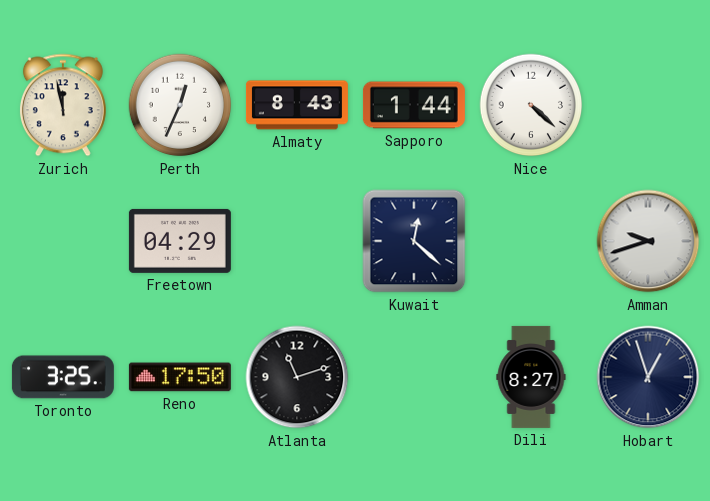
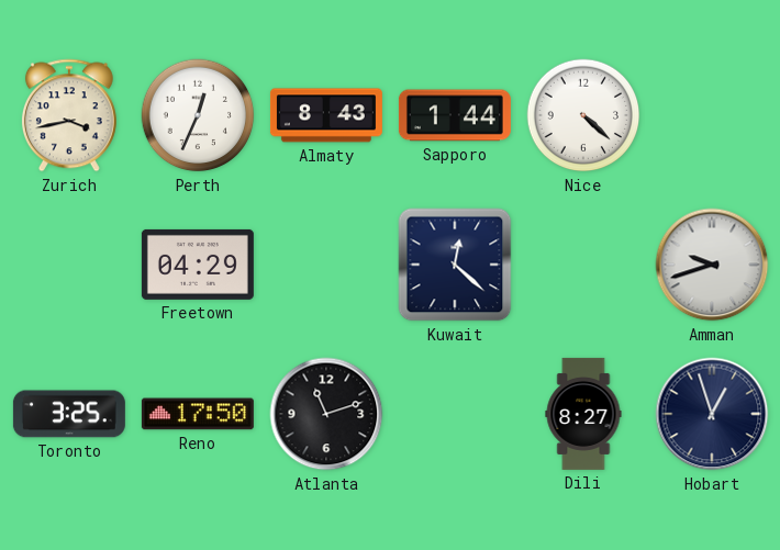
Zurich: 11:58 -> 3:43 (69, 115)
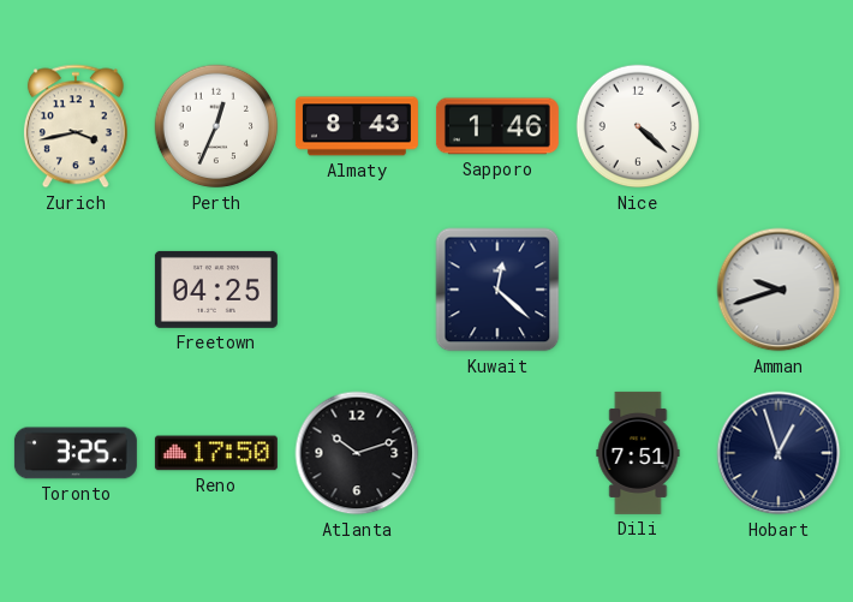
Sapporo: 1:44 -> 1:46 (497, 126)
Freetown: 04:29 -> 04:25 (216, 290)
Atlanta: 11:12 -> 10:12 (357, 453)
Dili: 8:27 -> 7:51 (638, 453)
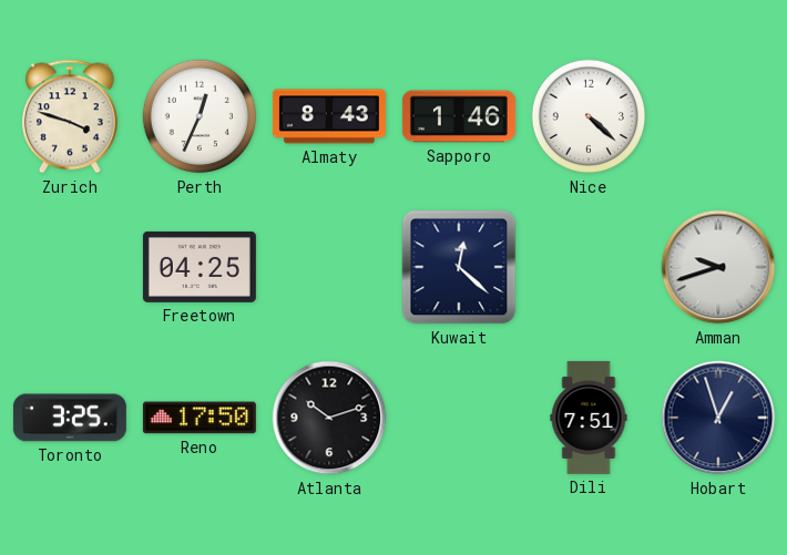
Zurich: 3:43 -> 3:48 (70, 116)
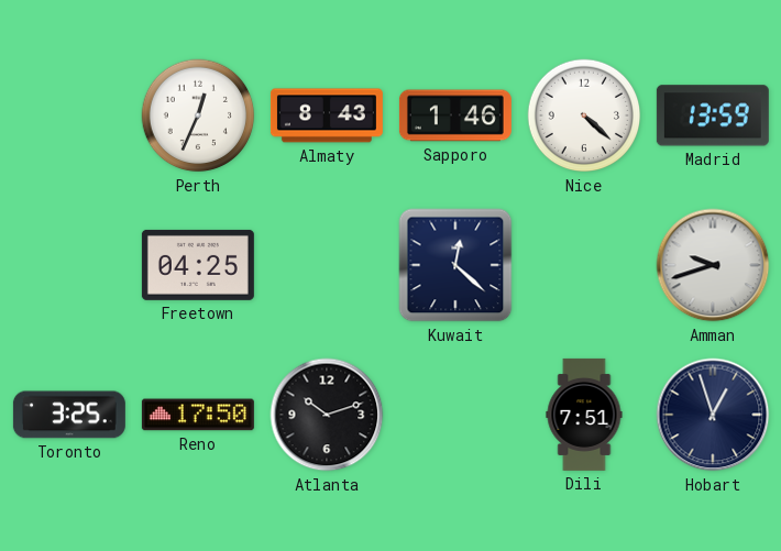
Zurich: 3:48 -> none (70, 116)
Madrid: none -> 13:59 (713, 115)
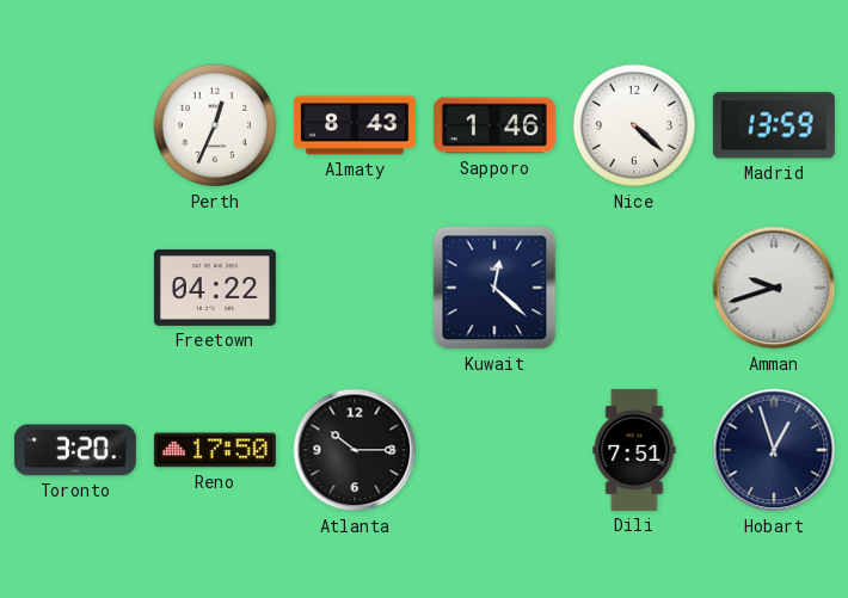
Freetown: 04:25 -> 04:22 (215, 288)
Toronto: 3:25 -> 3:20 (75, 450)
Atlanta: 10:12 -> 10:15 (355, 450)
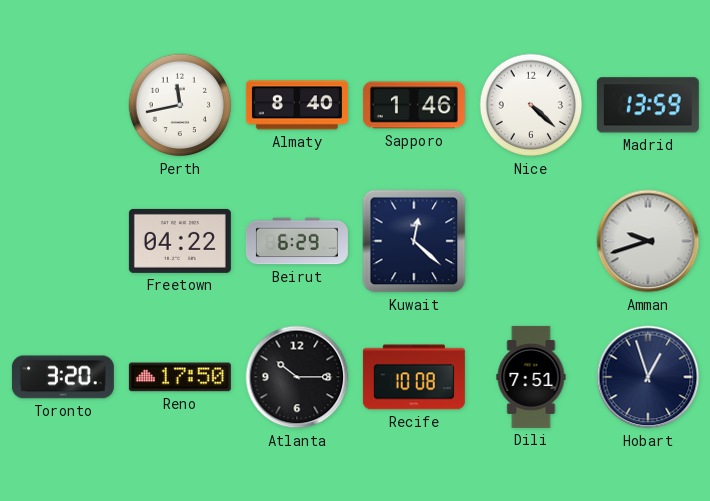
Perth: 12:34 -> 11:43 (180, 105)
Almaty: 8:43 -> 8:40 (297, 105)
Beirut: none -> 6:29 (297, 241)
Recife: none -> 10:08 (414, 377)
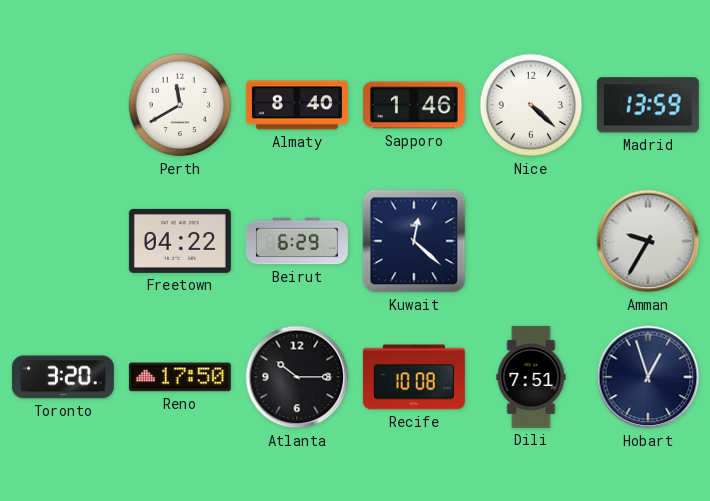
Perth: 11:43 -> 11:40 (180, 105)
Amman: 9:42 -> 9:35 (648, 241)
